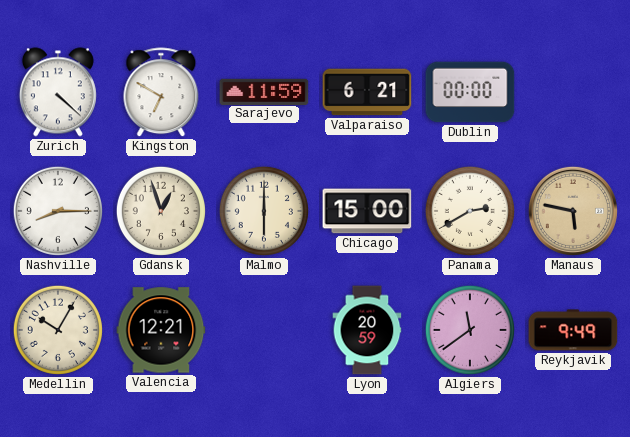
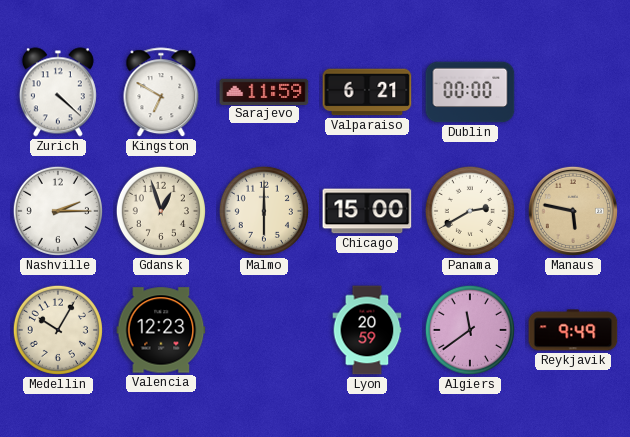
Nashville: 8:15 -> 2:15 (58, 211)
Valencia: 12:21 -> 12:23 (161, 330)
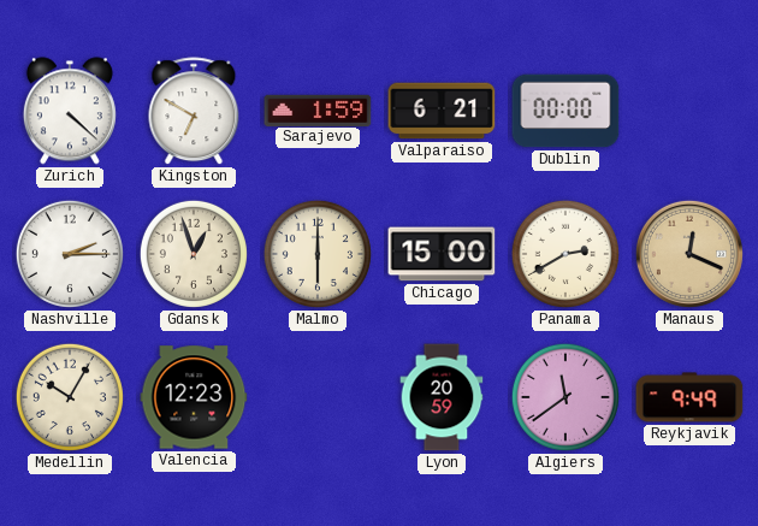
Sarajevo: 11:59 -> 1:59 (318, 110)
Manaus: 5:47 -> 12:19 (689, 254)
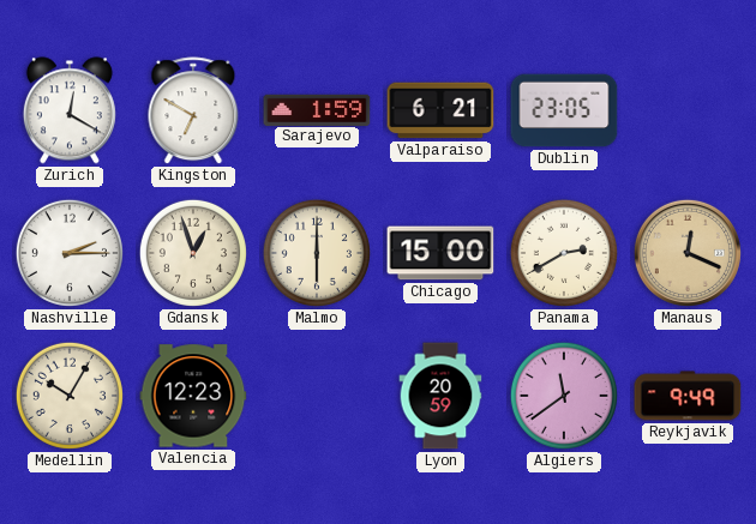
Zurich: 4:22 -> 12:20 (70, 110)
Dublin: 00:00 -> 23:05 (564, 110)
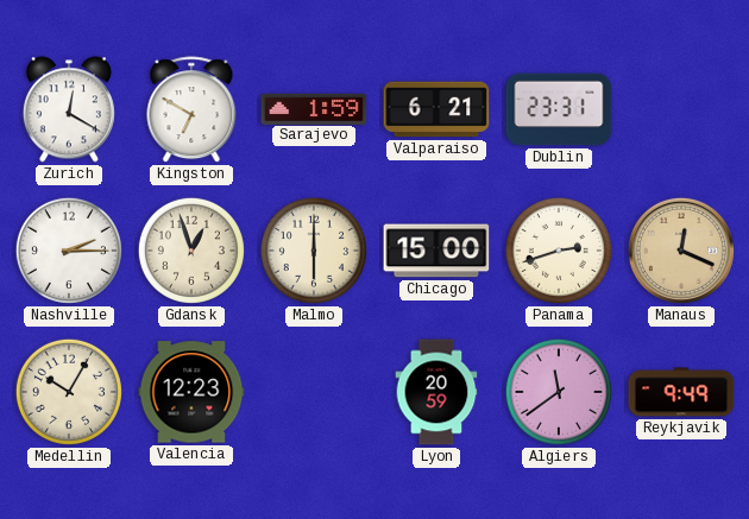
Dublin: 23:05 -> 23:31 (559, 109)
Panama: 2:40 -> 2:42 (559, 251)
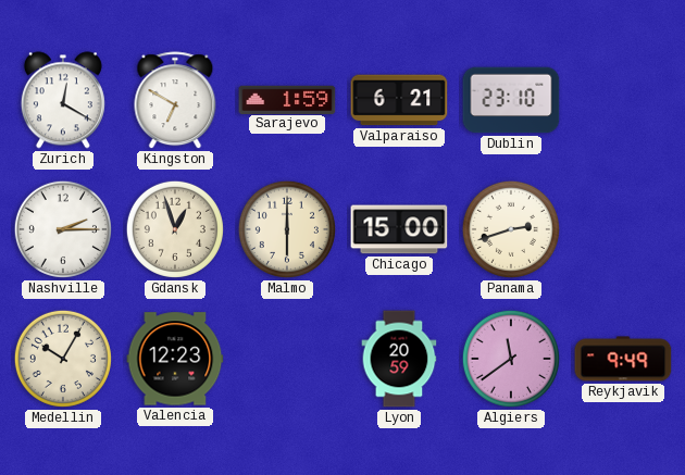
Dublin: 23:31 -> 23:10 (511, 100)
Manaus: 12:19 -> none (681, 251)
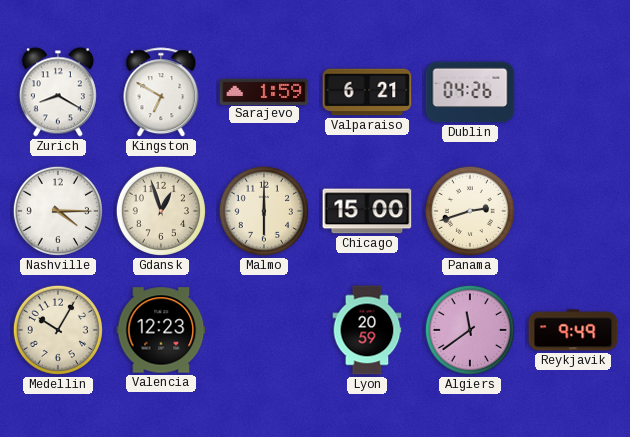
Zurich: 12:20 -> 8:20 (58, 92)
Dublin: 23:10 -> 04:26 (470, 92)
Nashville: 2:15 -> 4:15 (58, 211)
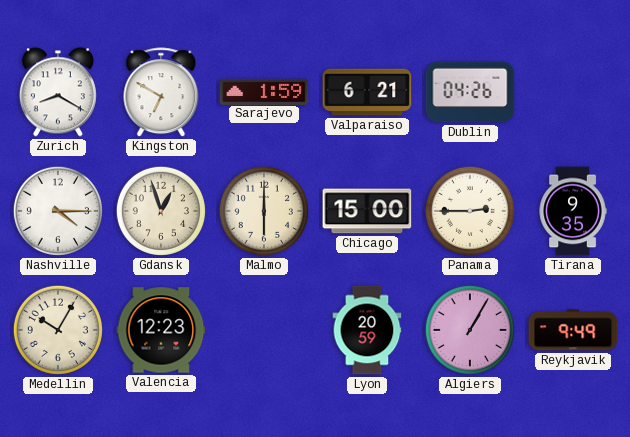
Panama: 2:42 -> 2:45 (470, 211)
Tirana: none -> 9:35 (573, 211)
Algiers: 11:39 -> 1:05 (470, 330)
